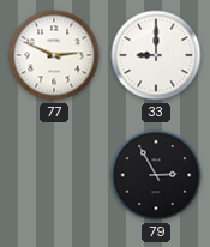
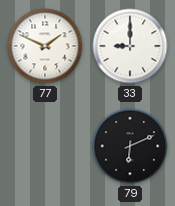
77: 2:49 -> 1:49 (45, 46)
79: 2:55 -> 6:11 (130, 146)
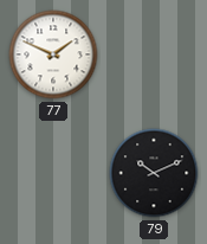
33: 9:00 -> none (130, 46)
79: 6:11 -> 10:11 (154, 173)
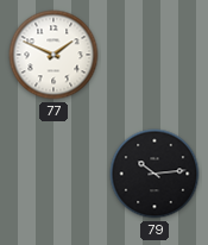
79: 10:11 -> 10:14 (155, 174)
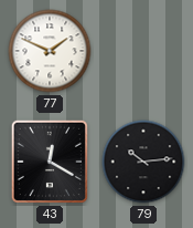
43: none -> 12:20 (50, 162)
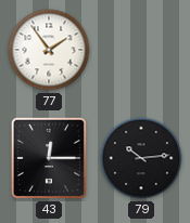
77: 1:49 -> 1:54 (49, 50)
43: 12:20 -> 12:15 (49, 158)
